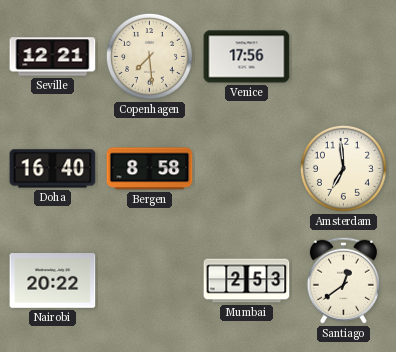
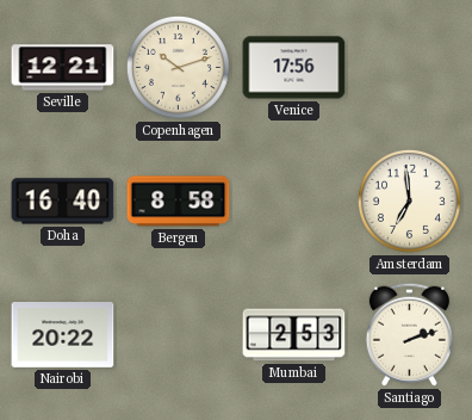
Copenhagen: 7:29 -> 10:12 (178, 67)
Santiago: 12:39 -> 2:12 (409, 334)
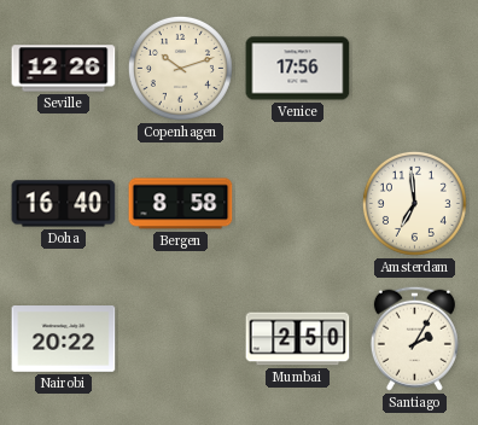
Seville: 12:21 -> 12:26 (64, 69)
Mumbai: 2:53 -> 2:50 (298, 339)
Santiago: 2:12 -> 2:05 (414, 338)
